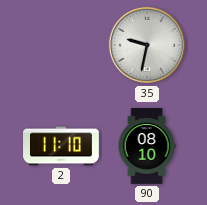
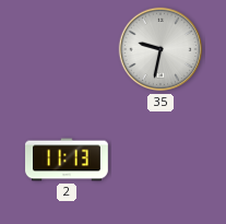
2: 11:10 -> 11:13 (67, 160)
90: 08:10 -> none (147, 146)
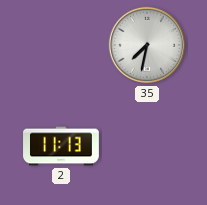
35: 9:32 -> 7:32 (147, 45)
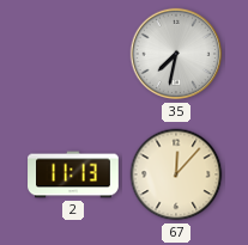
67: none -> 12:07 (176, 174)
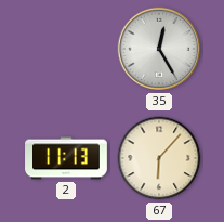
35: 7:32 -> 12:25 (159, 49)
67: 12:07 -> 6:07 (159, 158)
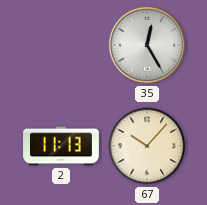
67: 6:07 -> 10:07 (147, 146)
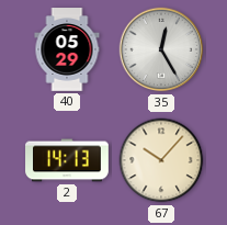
40: none -> 05:29 (67, 49)
2: 11:13 -> 14:13 (67, 160)
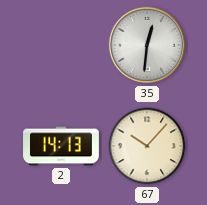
40: 05:29 -> none (67, 49)
35: 12:25 -> 12:31 (147, 45)
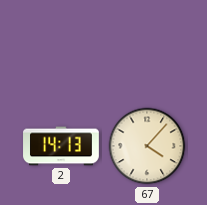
35: 12:31 -> none (147, 45)
67: 10:07 -> 4:07 (147, 146)
